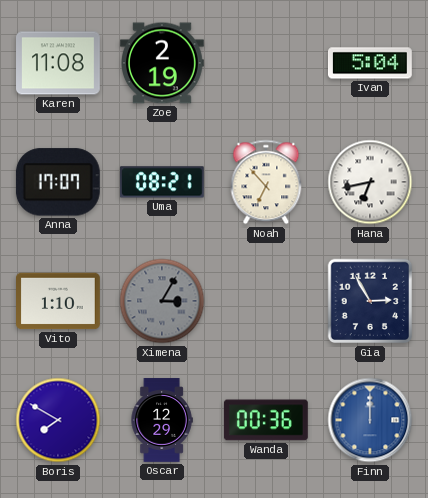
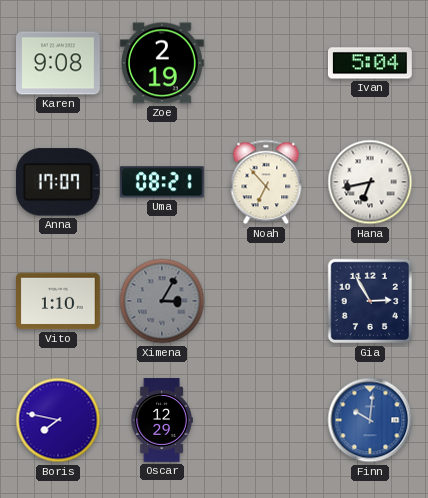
Karen: 11:08 -> 9:08 (59, 63)
Boris: 7:50 -> 7:47 (58, 420)
Wanda: 00:36 -> none (266, 420)
Finn: 12:00 -> 10:01 (370, 420)
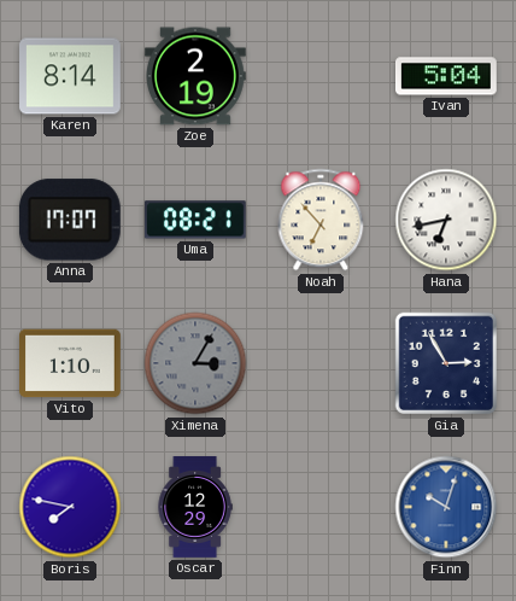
Karen: 9:08 -> 8:14 (71, 76)
Finn: 10:01 -> 10:03 (446, 507)
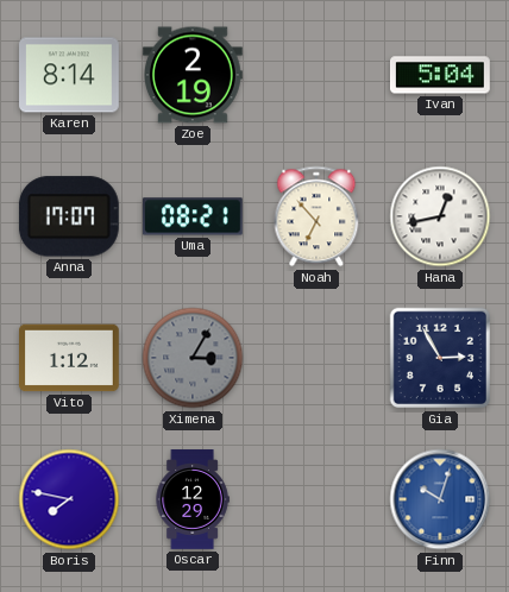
Hana: 6:43 -> 12:43 (440, 216)
Vito: 1:10 -> 1:12 (70, 358)
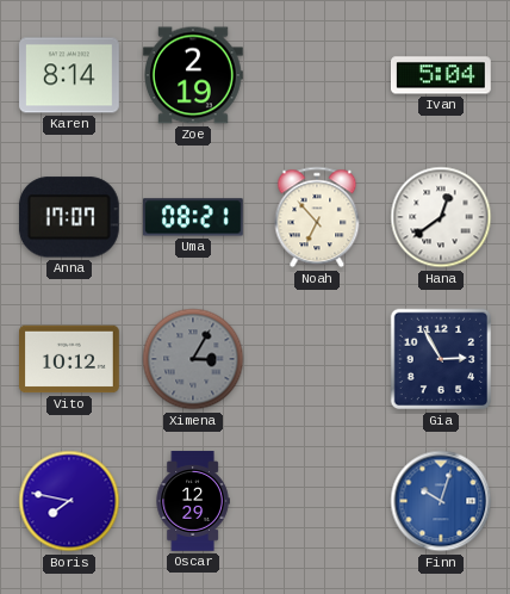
Hana: 12:43 -> 12:39 (441, 217)
Vito: 1:12 -> 10:12 (70, 359)
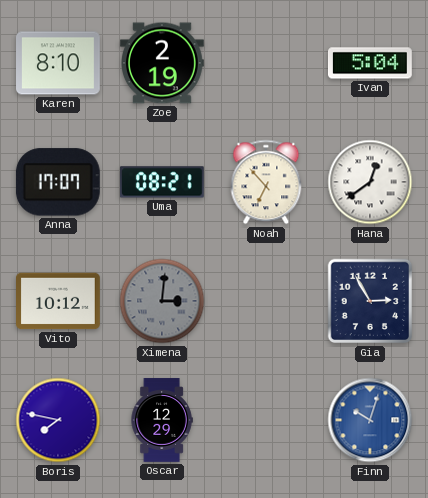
Karen: 8:14 -> 8:10 (59, 63)
Ximena: 3:05 -> 3:01 (162, 301)
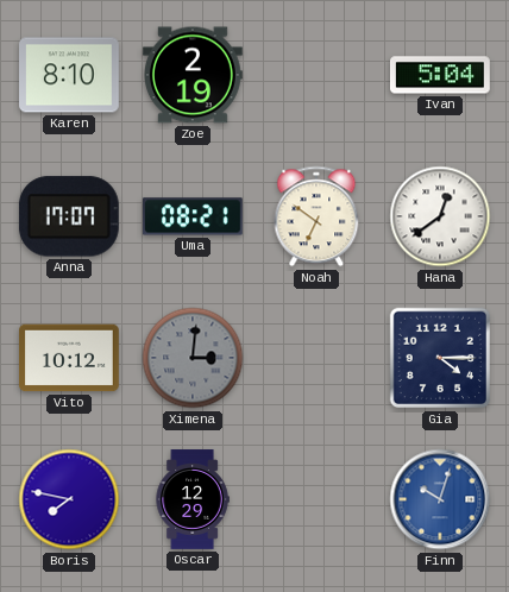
Noah: 6:53 -> 6:51 (316, 216)
Gia: 2:55 -> 4:15 (440, 358)
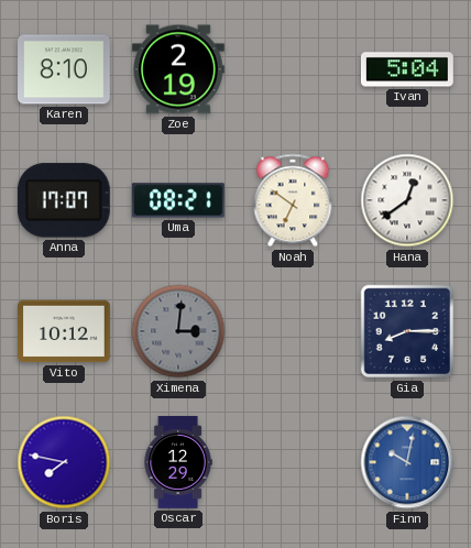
Gia: 4:15 -> 8:15 (407, 331)
Finn: 10:03 -> 10:02 (407, 462)
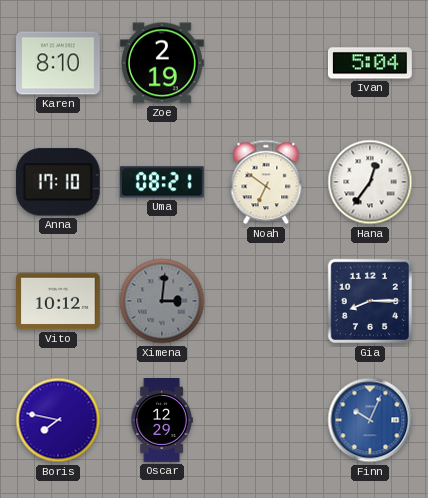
Anna: 17:07 -> 17:10 (58, 182)
Hana: 12:39 -> 12:36 (370, 182)
Finn: 10:02 -> 10:04 (370, 420)
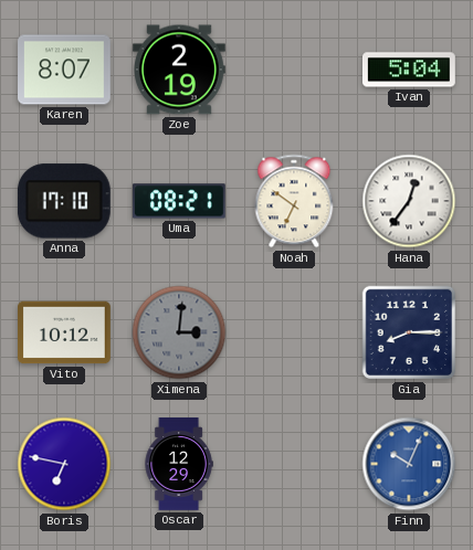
Karen: 8:10 -> 8:07 (65, 70)
Boris: 7:47 -> 6:47 (64, 464)
